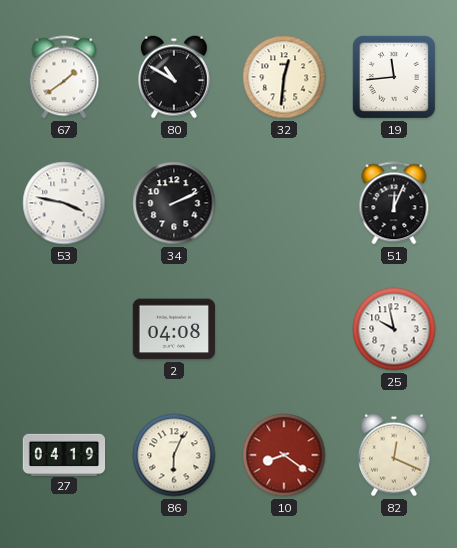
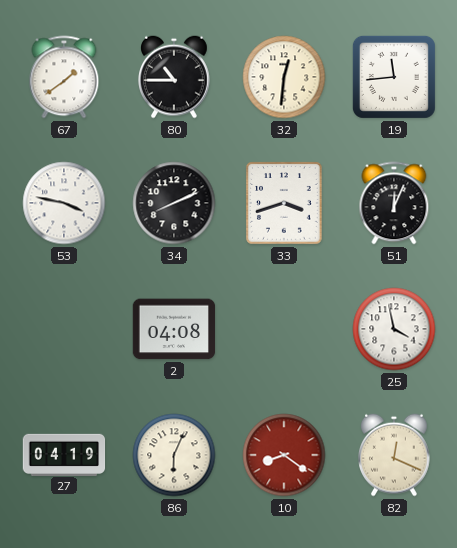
80: 10:50 -> 10:45 (175, 77)
34: 2:11 -> 8:11 (174, 203)
33: none -> 3:42 (285, 203)
25: 9:58 -> 3:58 (394, 329)
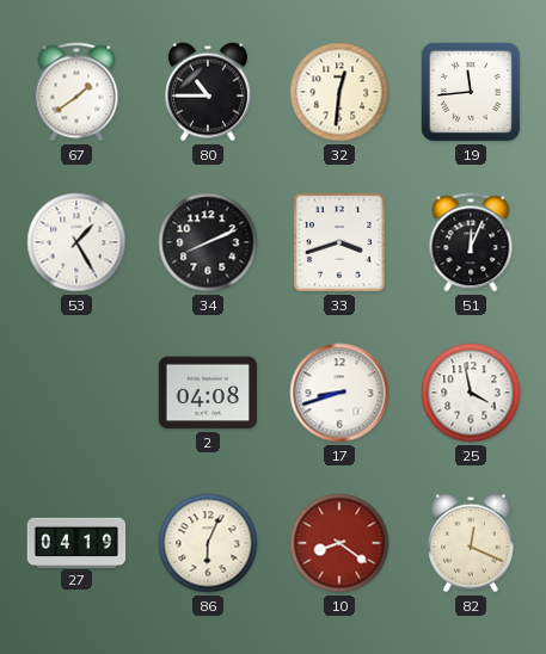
53: 3:47 -> 1:25 (76, 242)
17: none -> 8:42 (339, 393)
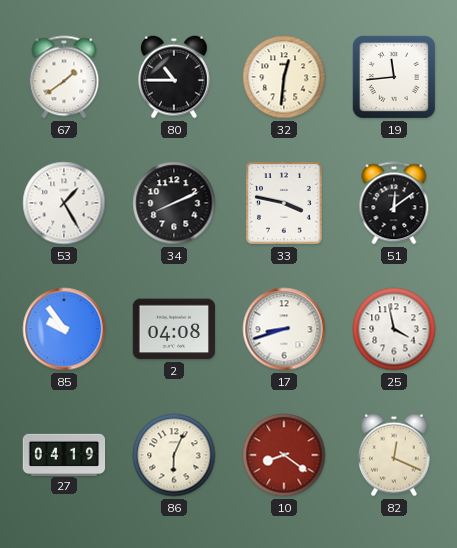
33: 3:42 -> 3:47 (285, 203)
51: 12:04 -> 12:09 (394, 203)
85: none -> 9:54 (64, 329)
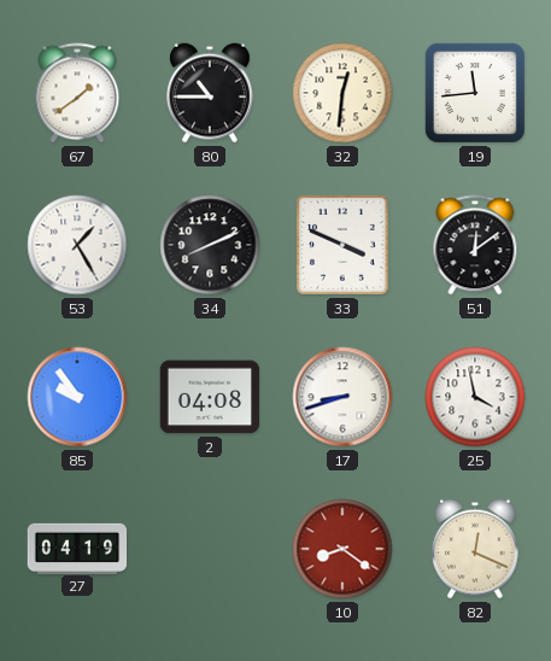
33: 3:47 -> 3:49 (344, 245)
86: 6:04 -> none (174, 455)
